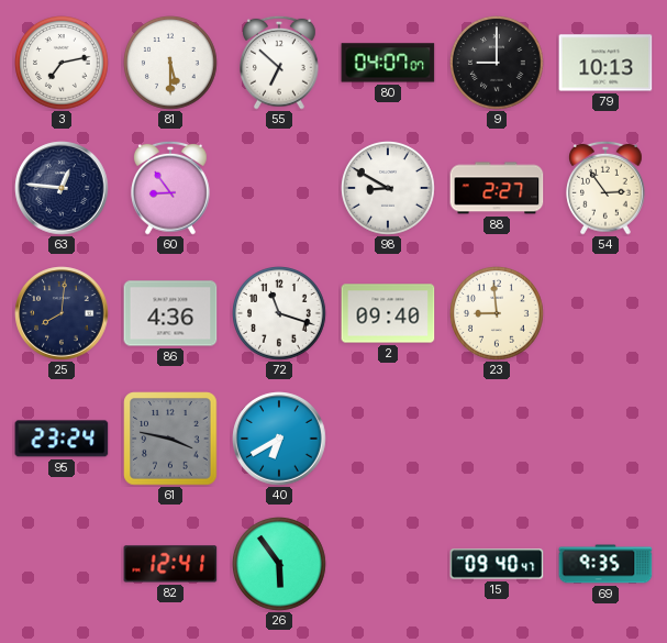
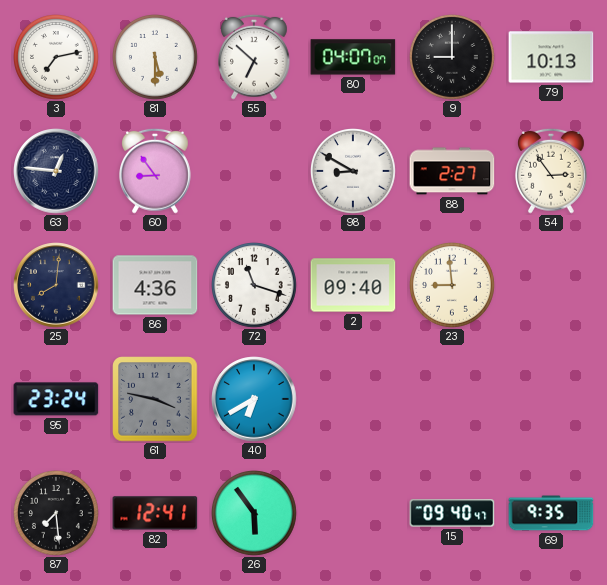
87: none -> 7:29 (57, 514)
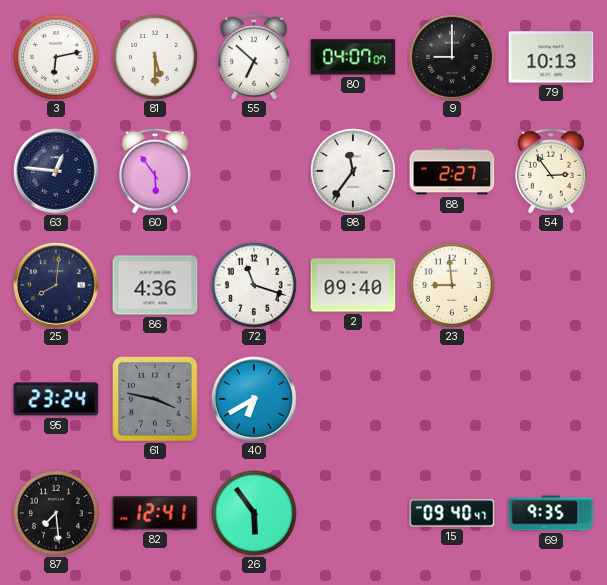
3: 7:13 -> 6:13 (57, 58)
60: 8:54 -> 5:54 (156, 171)
98: 8:50 -> 11:36 (354, 172)
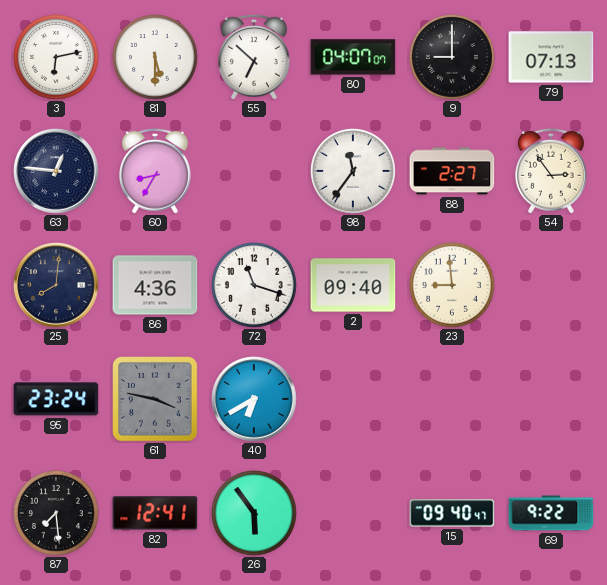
79: 10:13 -> 07:13 (551, 57)
60: 5:54 -> 8:35 (156, 171)
69: 9:35 -> 9:22 (551, 513)
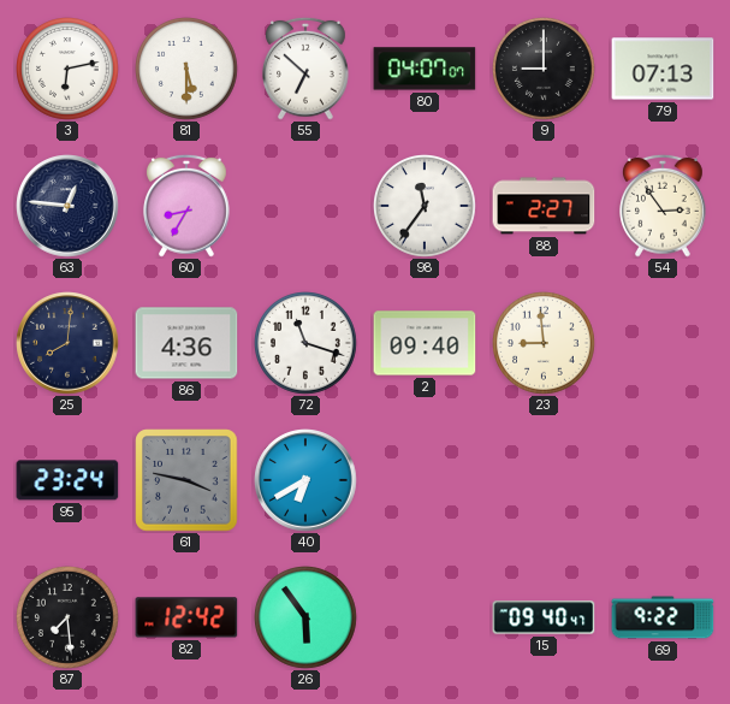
82: 12:41 -> 12:42 (186, 617)
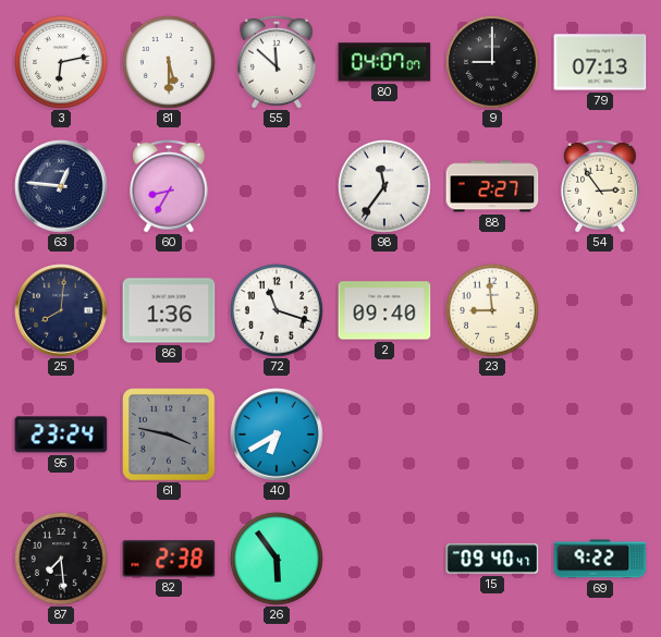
55: 6:52 -> 11:52 (278, 62)
86: 4:36 -> 1:36 (169, 310)
82: 12:42 -> 2:38 (169, 559)
